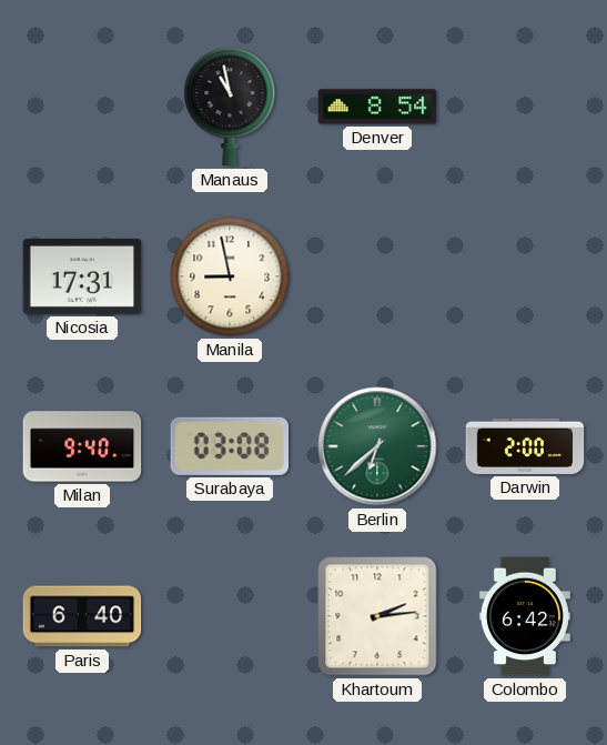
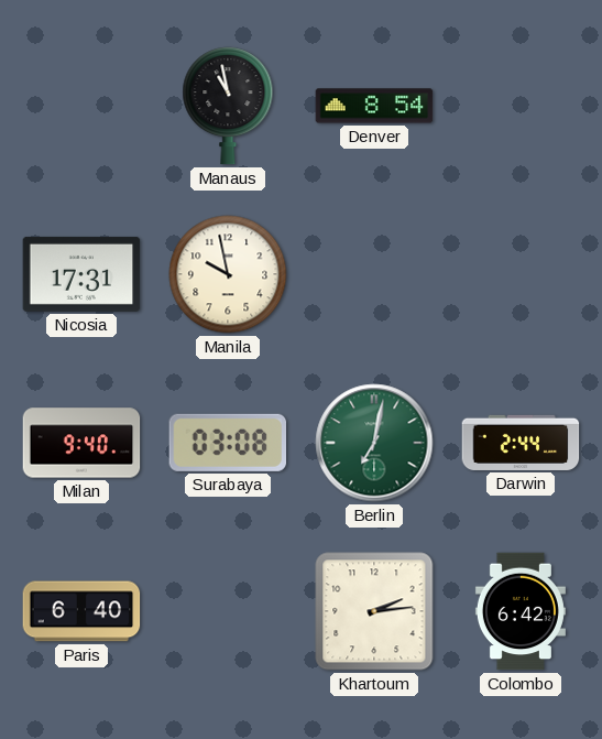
Manila: 8:58 -> 9:58 (228, 274)
Berlin: 6:38 -> 7:02 (374, 443)
Darwin: 2:00 -> 2:44 (521, 443)
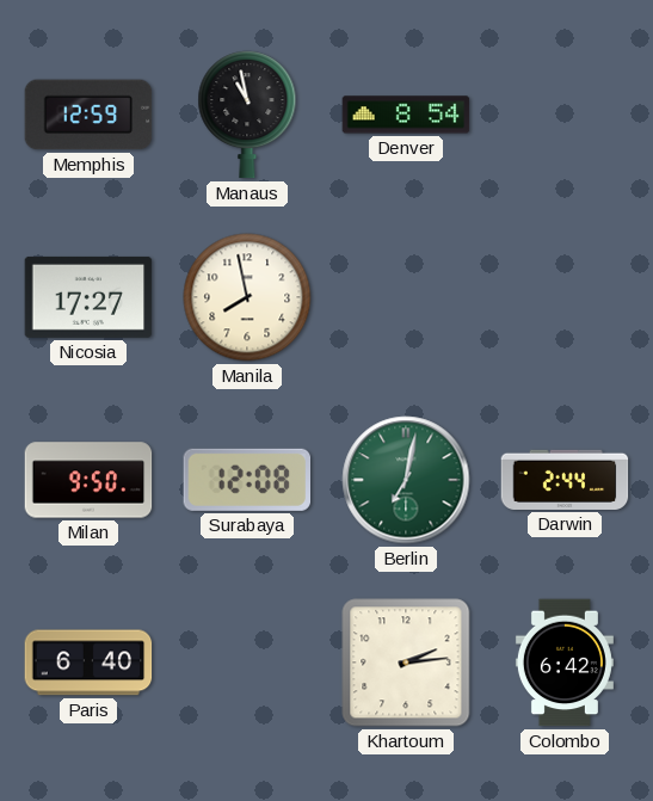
Memphis: none -> 12:59 (88, 115)
Nicosia: 17:31 -> 17:27 (88, 297)
Manila: 9:58 -> 7:58 (247, 297)
Milan: 9:40 -> 9:50 (88, 480)
Surabaya: 03:08 -> 12:08 (246, 480)
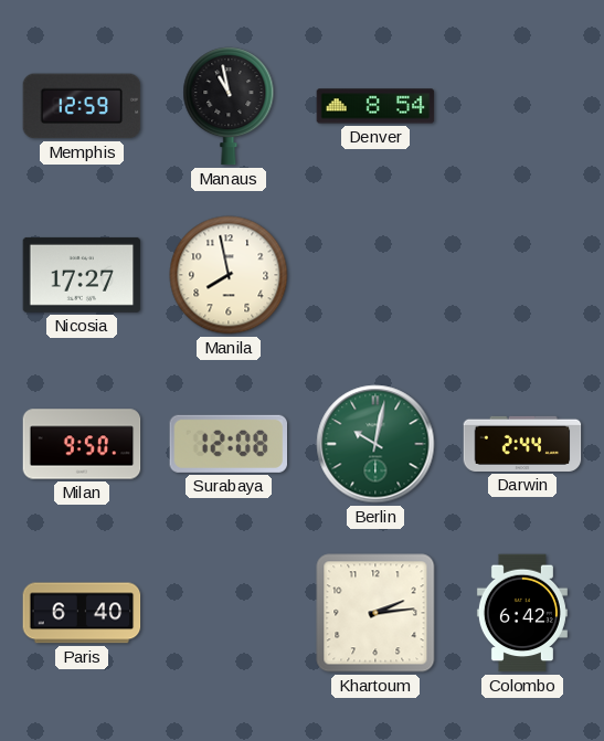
Berlin: 7:02 -> 10:02 (375, 444)
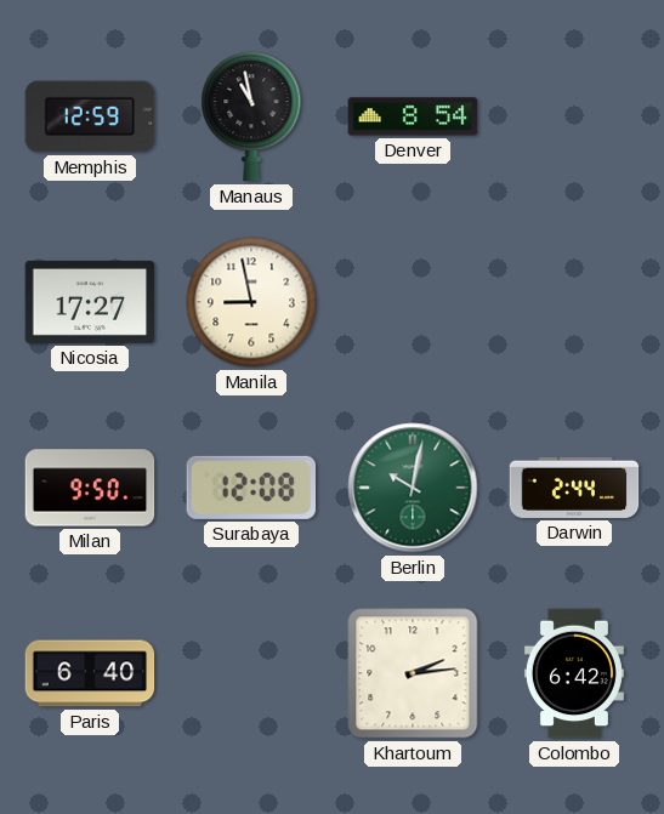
Manila: 7:58 -> 8:58 (251, 302)
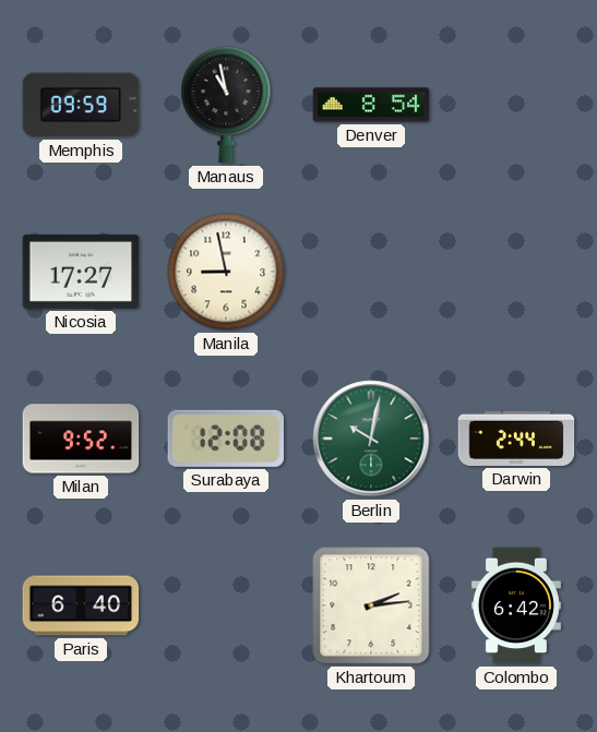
Memphis: 12:59 -> 09:59 (81, 105)
Milan: 9:50 -> 9:52 (81, 439)
